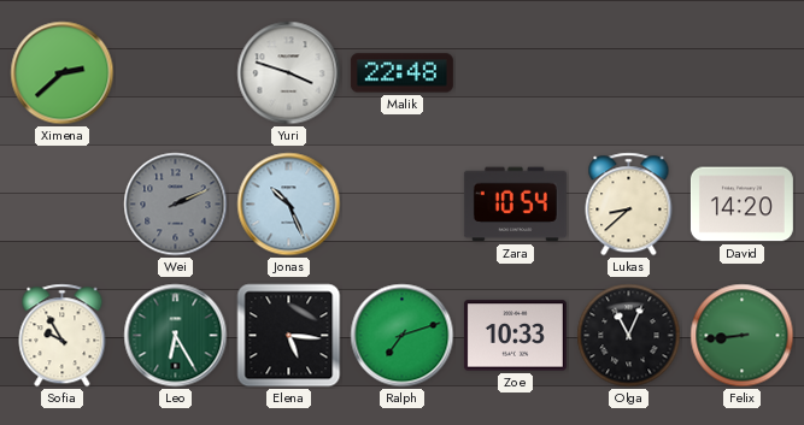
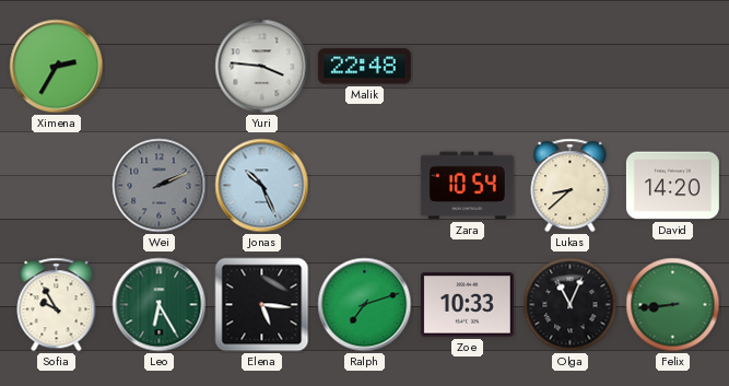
Ximena: 2:38 -> 2:35 (57, 67)
Yuri: 3:48 -> 3:46 (262, 67)
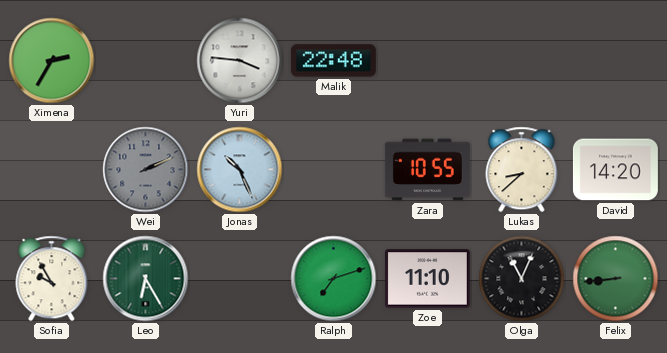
Zara: 10:54 -> 10:55 (427, 170)
Elena: 5:16 -> none (262, 305)
Zoe: 10:33 -> 11:10 (427, 279)
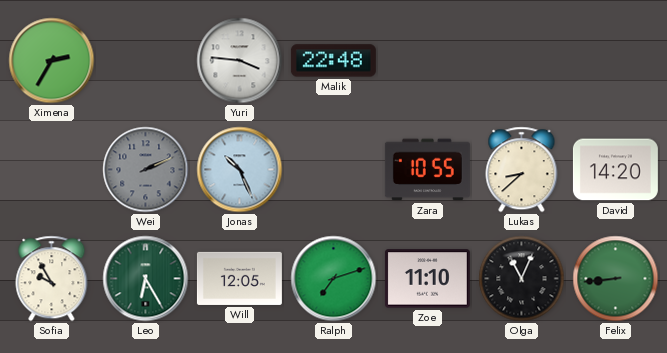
Will: none -> 12:05 (239, 278)
